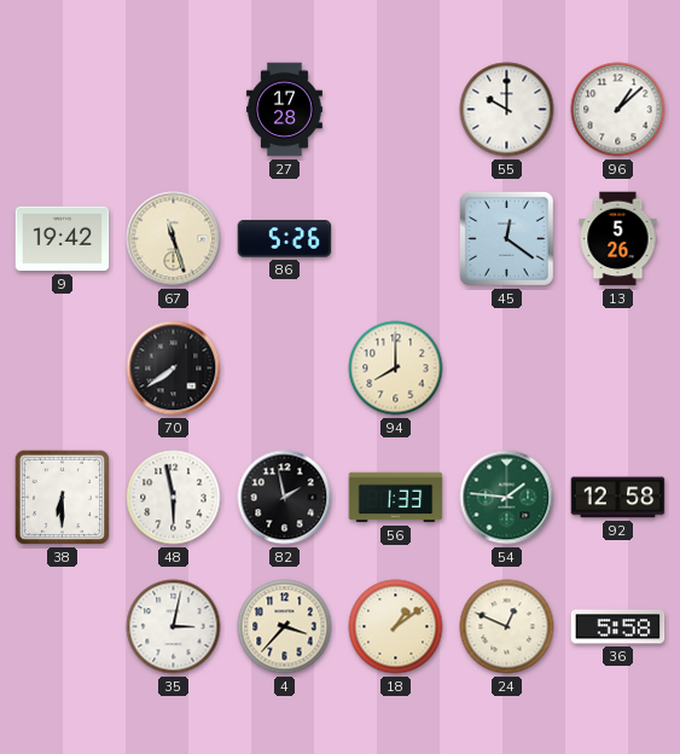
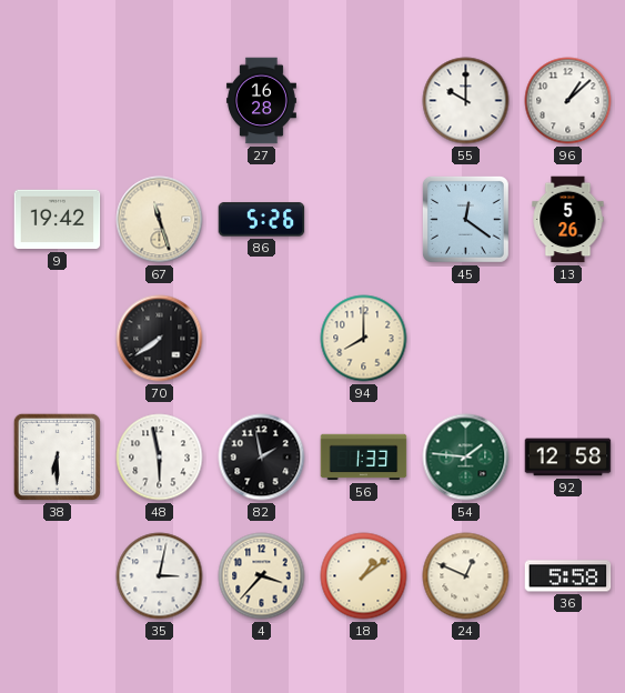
27: 17:28 -> 16:28 (261, 101)
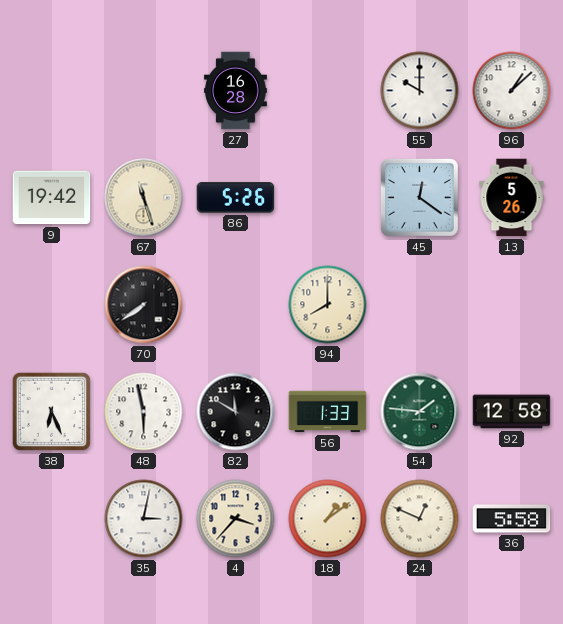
38: 6:30 -> 6:26 (51, 411)
82: 1:58 -> 11:50 (236, 412)
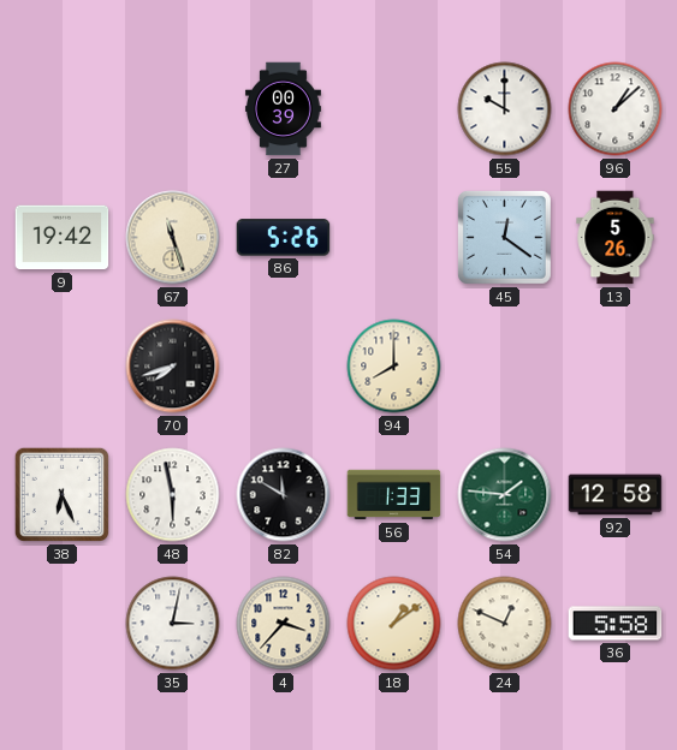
27: 16:28 -> 00:39 (283, 109)
70: 7:39 -> 7:42 (173, 367)
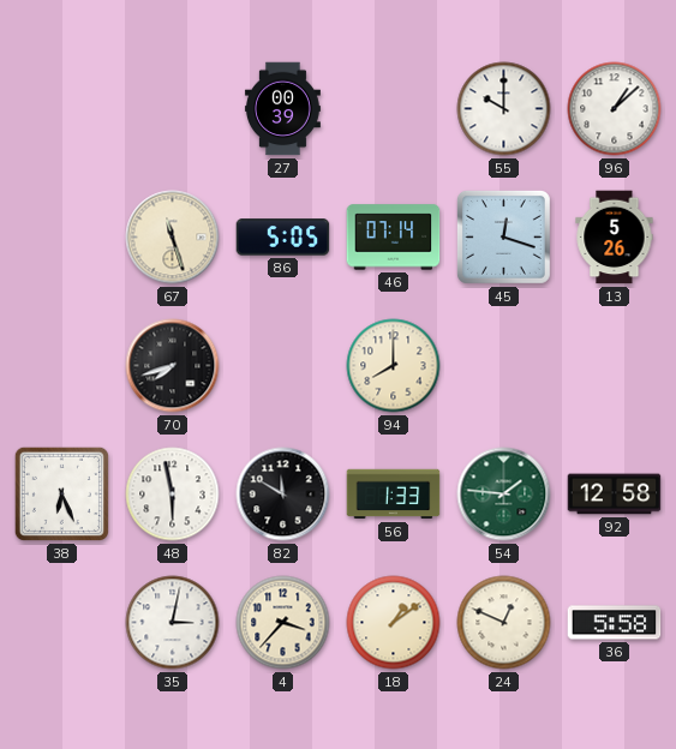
9: 19:42 -> none (63, 238)
86: 5:26 -> 5:05 (283, 238)
46: none -> 07:14 (394, 238)
45: 12:21 -> 12:18 (503, 236)
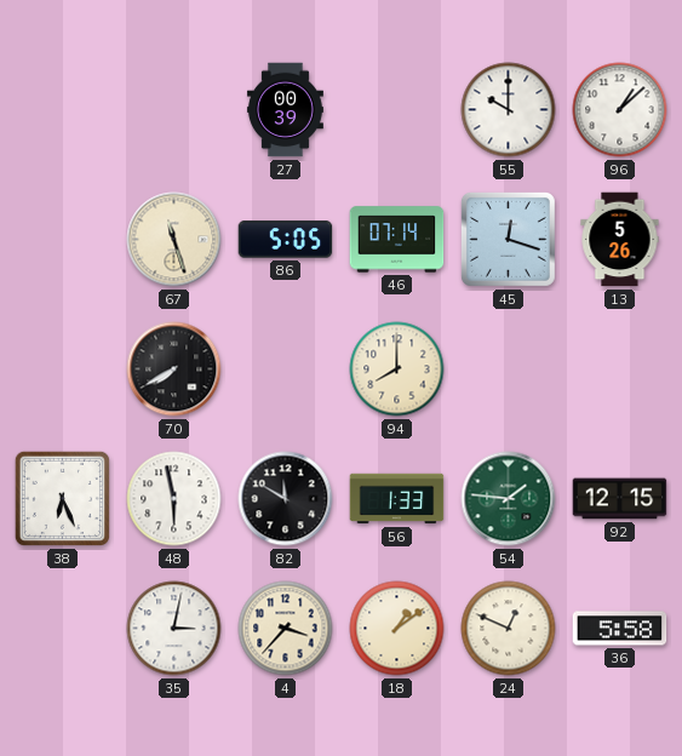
70: 7:42 -> 7:40 (174, 370)
92: 12:58 -> 12:15 (620, 499)
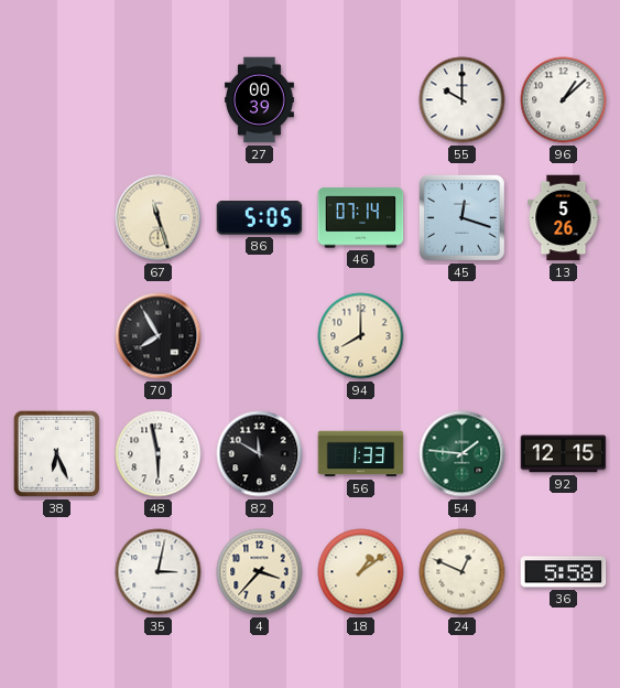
70: 7:40 -> 7:55 (159, 336)
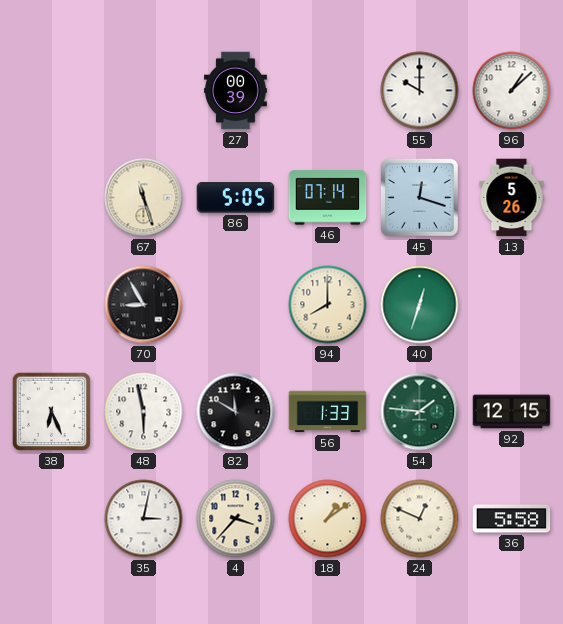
70: 7:55 -> 8:55 (144, 305)
40: none -> 12:33 (420, 305)
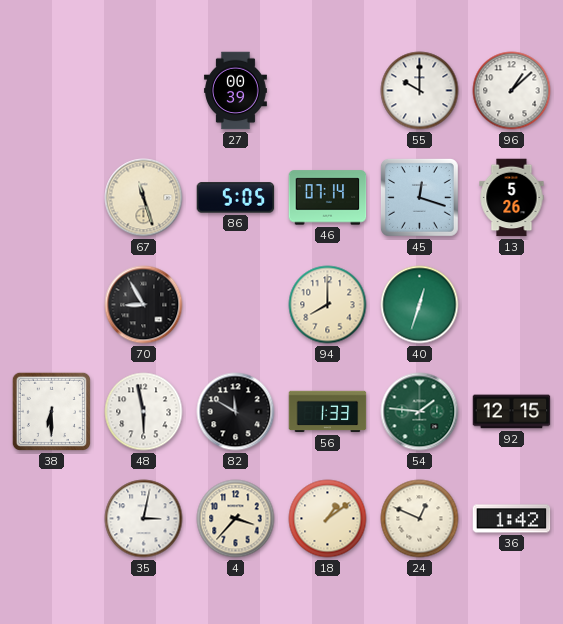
38: 6:26 -> 6:30 (51, 411)
36: 5:58 -> 1:42 (512, 519)
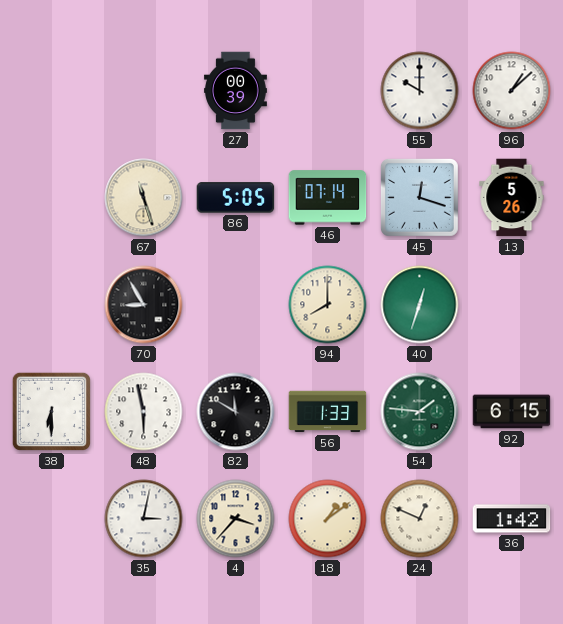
92: 12:15 -> 6:15 (512, 412)
